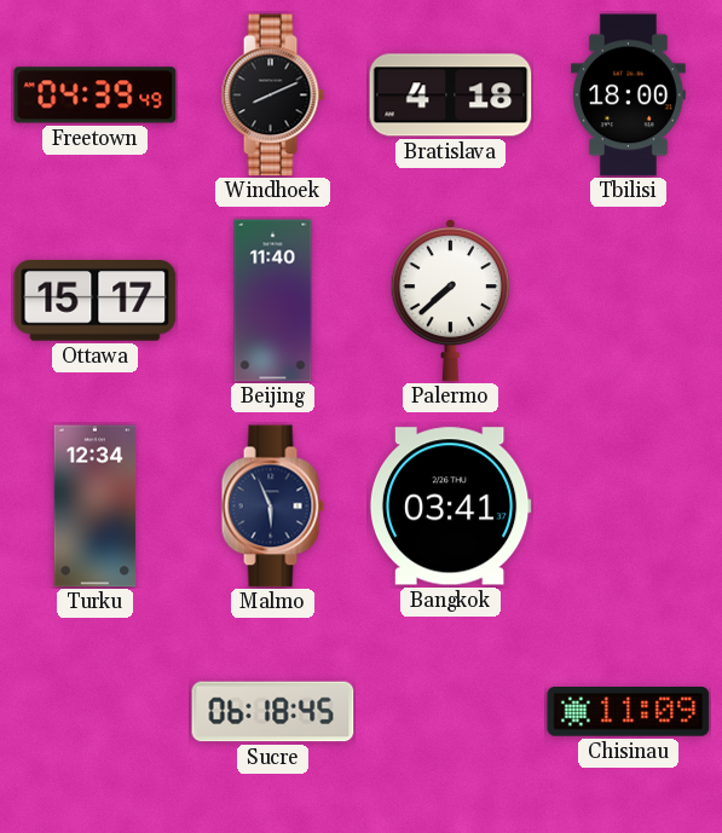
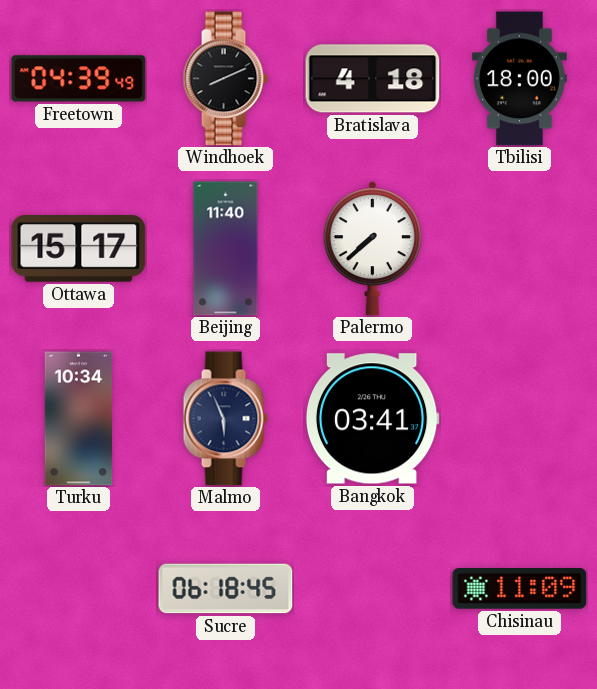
Turku: 12:34 -> 10:34 (79, 419)
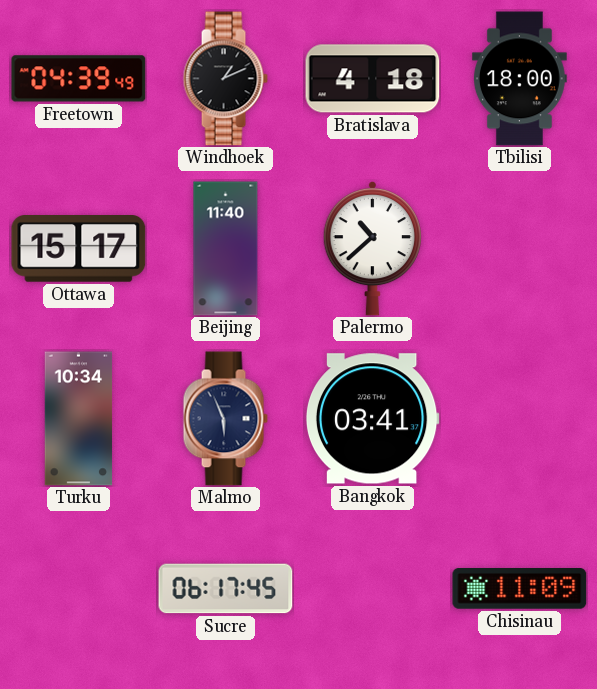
Windhoek: 8:11 -> 1:11 (225, 79)
Palermo: 7:38 -> 10:38 (372, 248)
Sucre: 06:18 -> 06:17 (226, 589)
